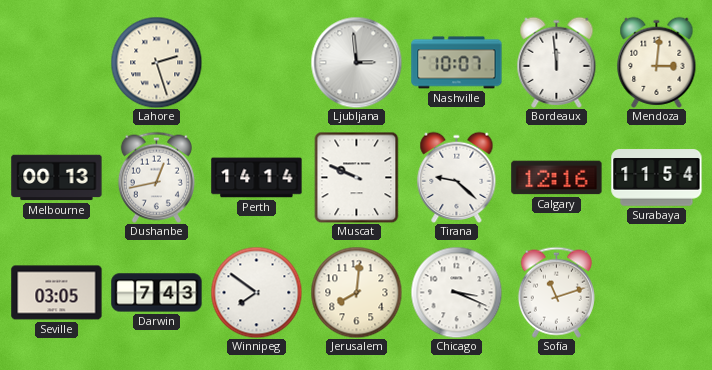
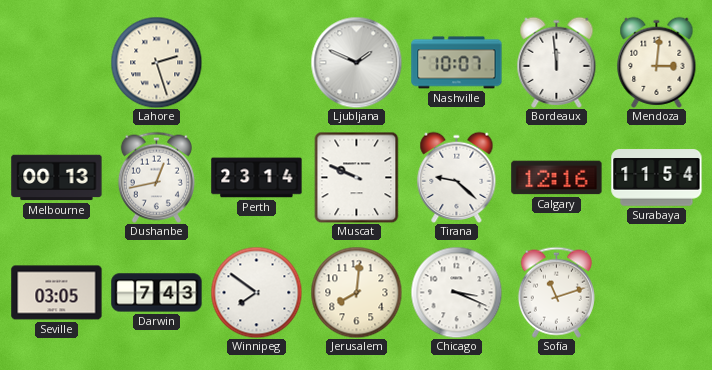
Ljubljana: 2:59 -> 1:49 (356, 62)
Perth: 14:14 -> 23:14 (257, 178)
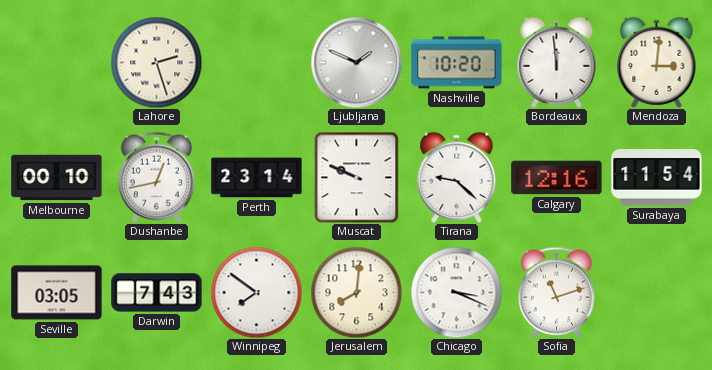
Nashville: 10:07 -> 10:20 (457, 63)
Melbourne: 00:13 -> 00:10 (57, 178)
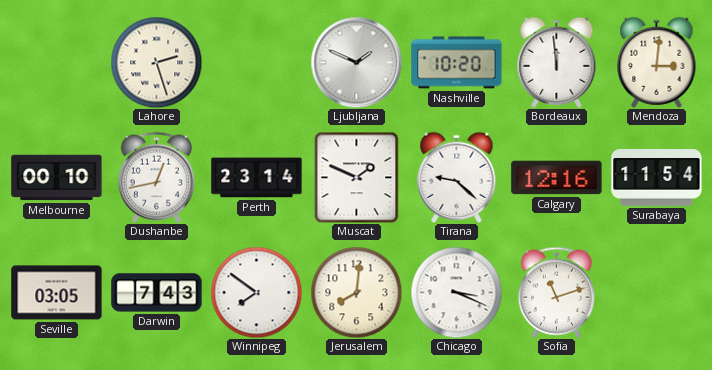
Muscat: 9:49 -> 1:49 (357, 177)
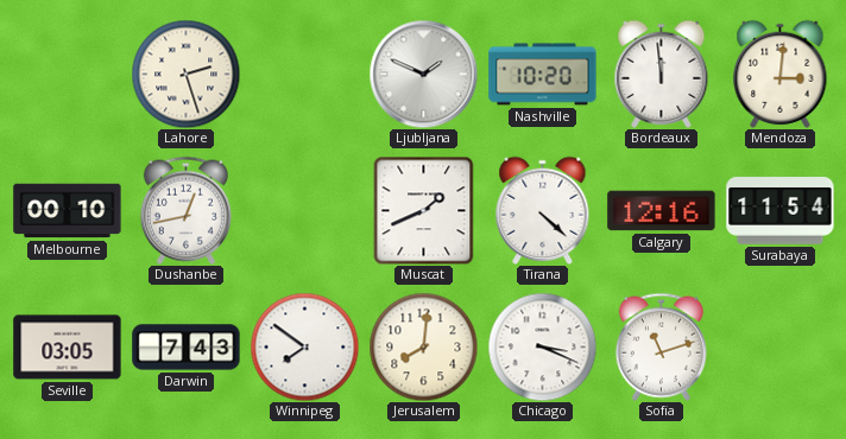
Perth: 23:14 -> none (257, 178)
Muscat: 1:49 -> 1:41 (424, 210)
Tirana: 9:22 -> 4:22 (543, 210)
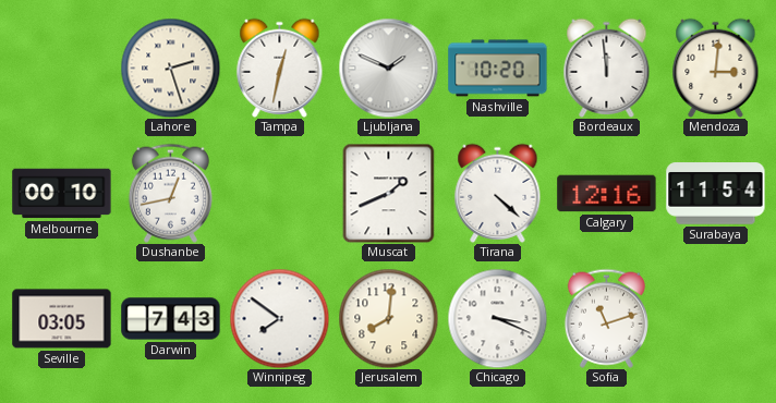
Tampa: none -> 12:32 (280, 68)
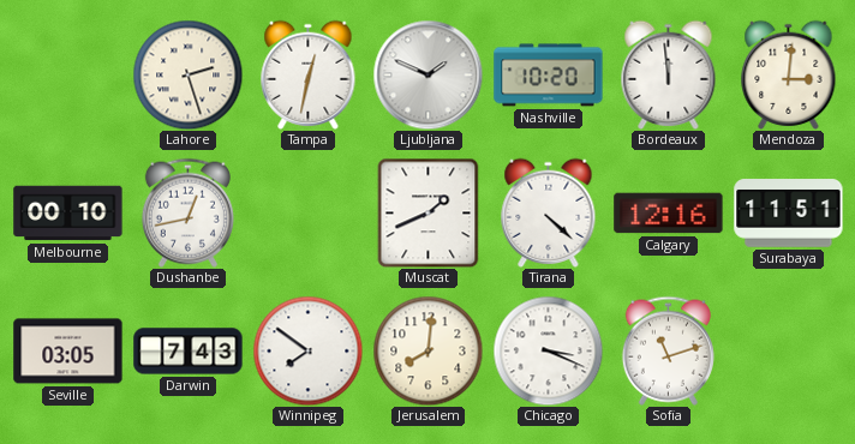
Surabaya: 11:54 -> 11:51 (789, 214)
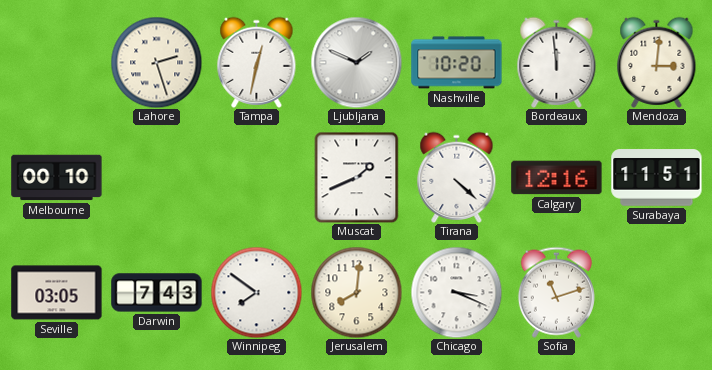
Dushanbe: 12:43 -> none (187, 212)
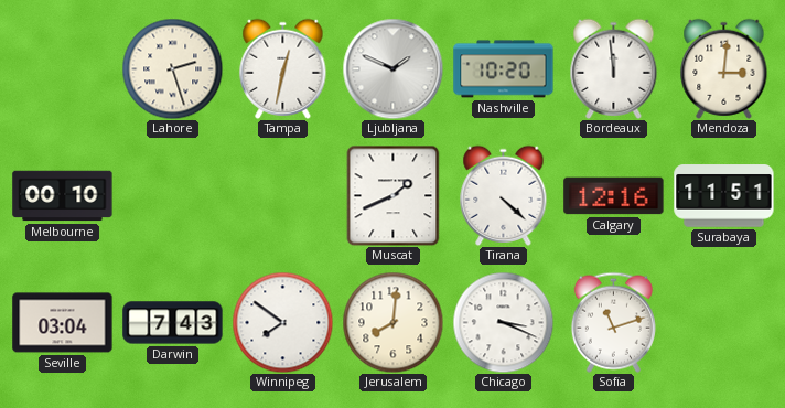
Seville: 03:05 -> 03:04 (63, 323)
